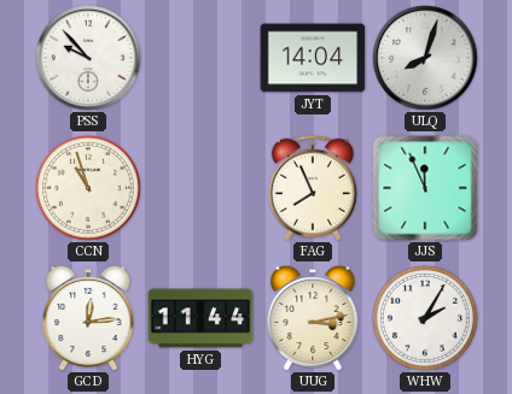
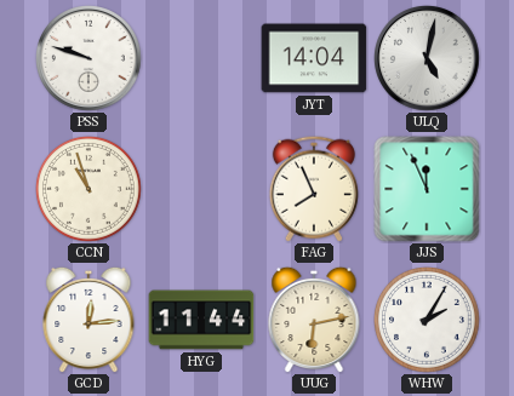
PSS: 9:53 -> 9:48 (90, 59)
ULQ: 8:03 -> 5:02 (428, 59)
UUG: 3:13 -> 6:13 (314, 320)
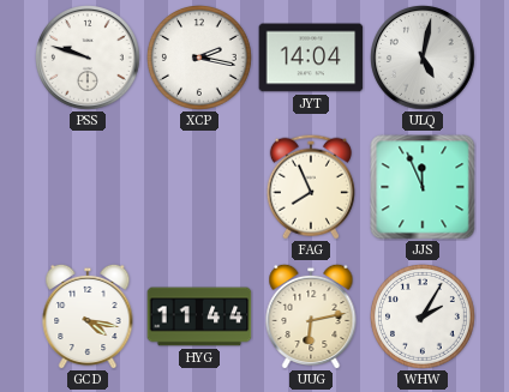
XCP: none -> 2:17 (200, 59)
CCN: 10:57 -> none (90, 190)
GCD: 12:14 -> 4:17 (88, 316)
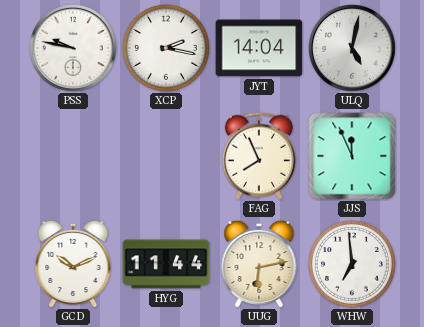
PSS: 9:48 -> 9:47 (74, 49)
GCD: 4:17 -> 10:11 (73, 264)
WHW: 2:05 -> 6:59 (353, 265)
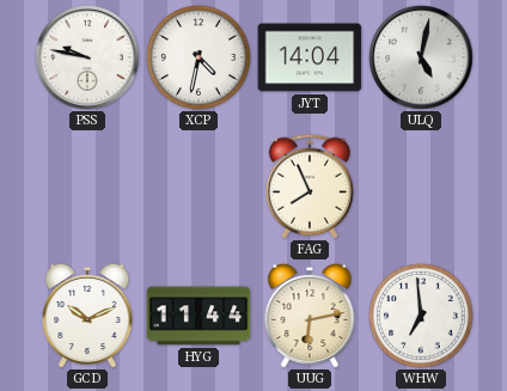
XCP: 2:17 -> 4:32 (200, 59)
JJS: 11:56 -> none (352, 156)
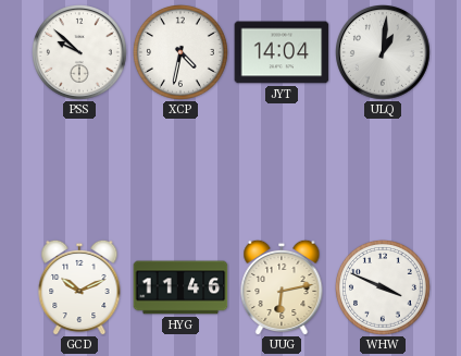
PSS: 9:47 -> 9:52 (80, 53)
ULQ: 5:02 -> 1:01 (384, 53)
FAG: 7:56 -> none (310, 187)
HYG: 11:44 -> 11:46 (180, 287)
WHW: 6:59 -> 3:49 (384, 289)
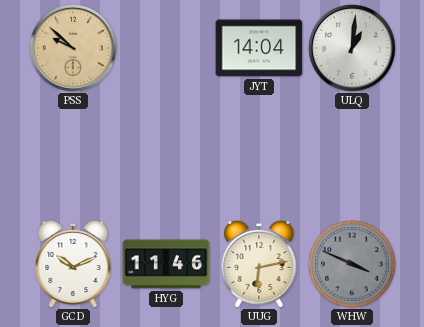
PSS dial: white -> champagne (74, 49)
XCP: 4:32 -> none (182, 53)
WHW dial: white -> grey (353, 265)
